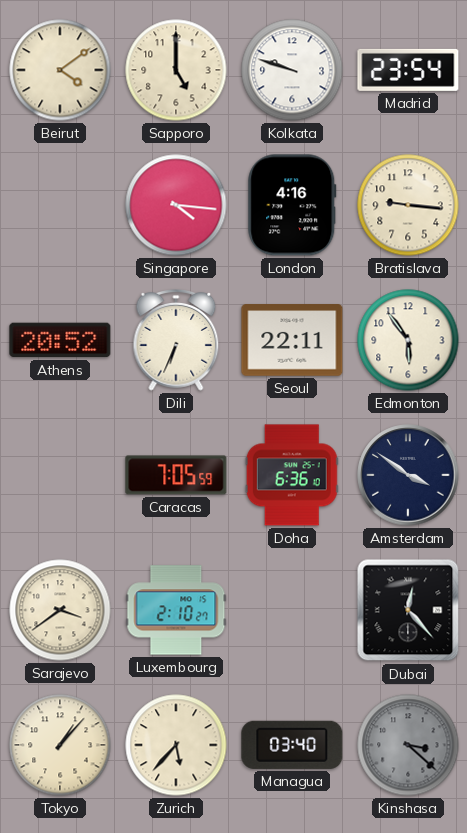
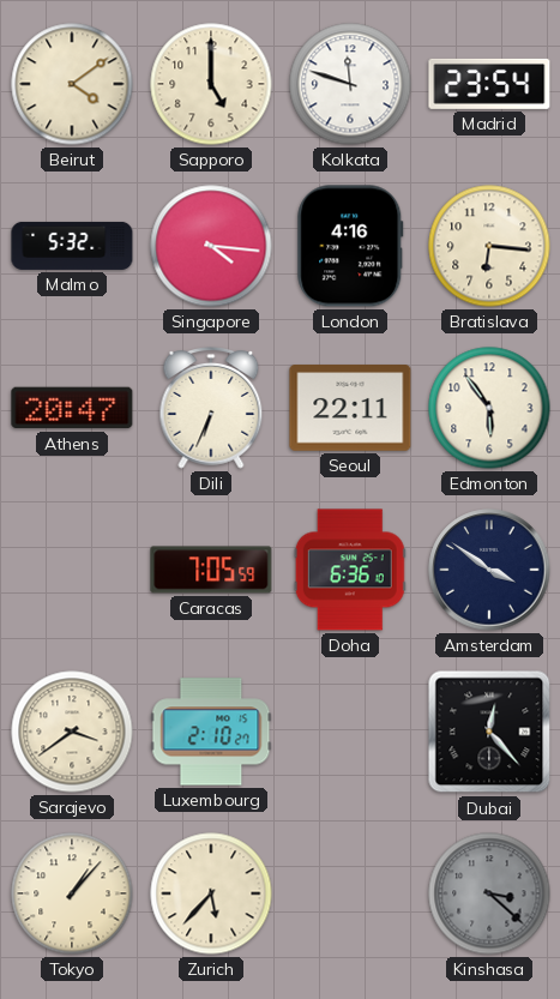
Kolkata: 9:48 -> 11:48 (350, 84)
Malmo: none -> 5:32 (72, 246)
Bratislava: 9:16 -> 6:16 (489, 246)
Athens: 20:52 -> 20:47 (72, 408)
Managua: 03:40 -> none (292, 745)
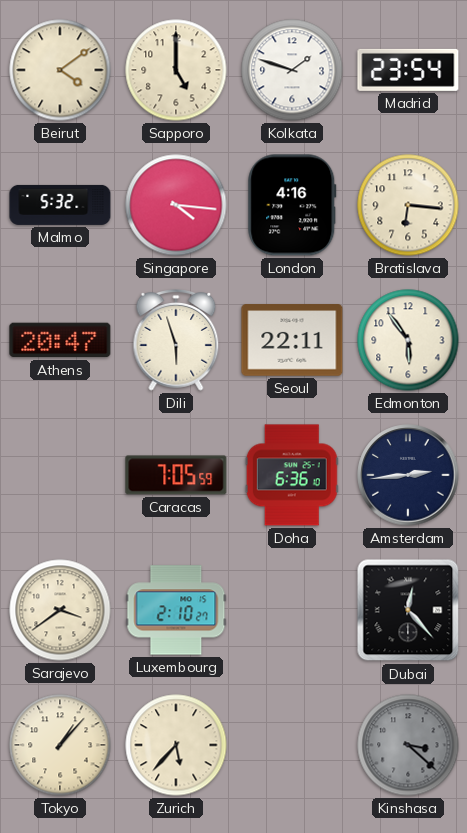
Kolkata: 11:48 -> 1:48 (292, 70)
Dili: 6:34 -> 5:57 (176, 341)
Amsterdam: 3:51 -> 2:44 (408, 475)
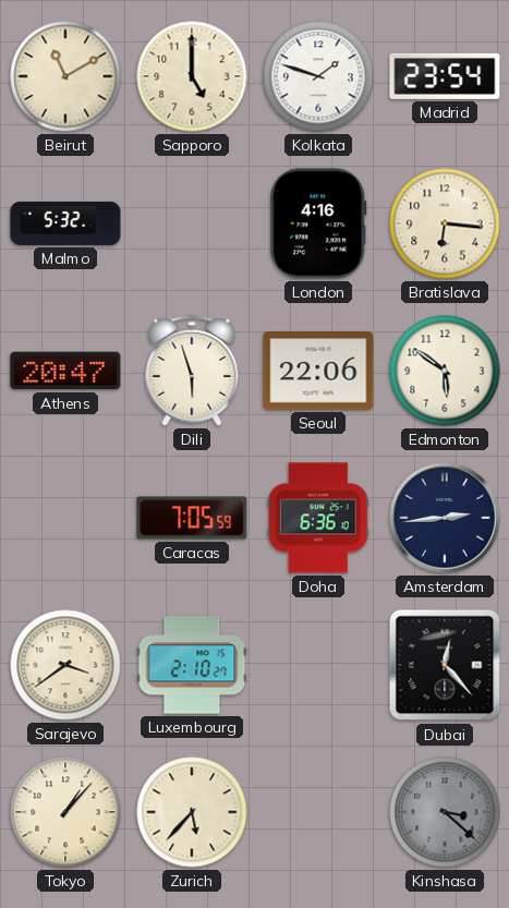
Beirut: 4:09 -> 11:10 (65, 76)
Singapore: 4:16 -> none (176, 205)
Seoul: 22:11 -> 22:06 (318, 371)
Edmonton: 5:54 -> 5:51 (445, 371)
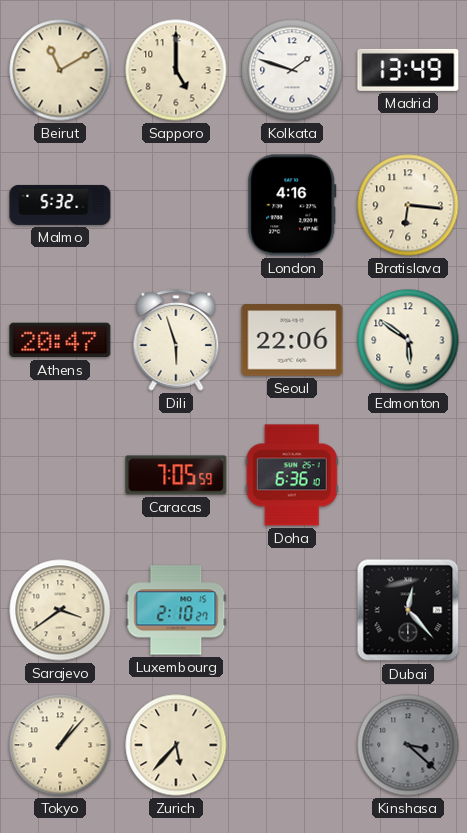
Madrid: 23:54 -> 13:49 (408, 70)
Amsterdam: 2:44 -> none (445, 518)
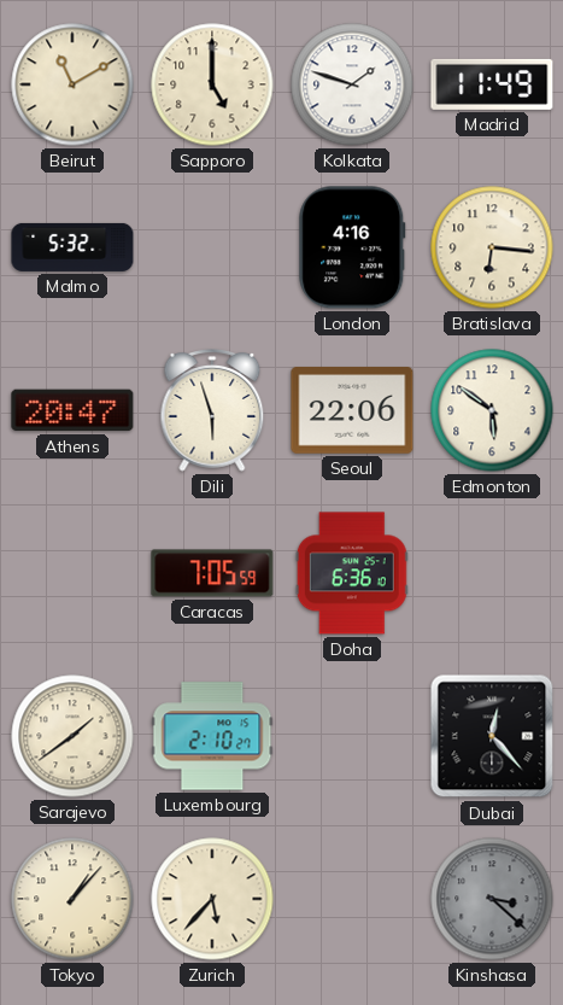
Madrid: 13:49 -> 11:49 (492, 84)
Sarajevo: 3:39 -> 1:39 (72, 736)
